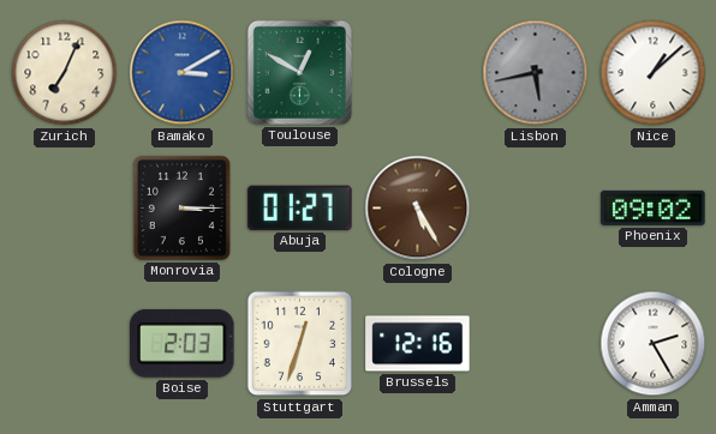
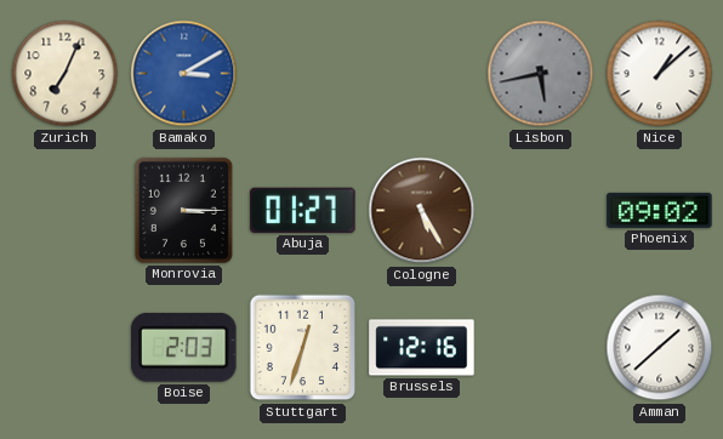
Toulouse: 12:50 -> none (299, 72)
Amman: 2:25 -> 1:38 (660, 348)
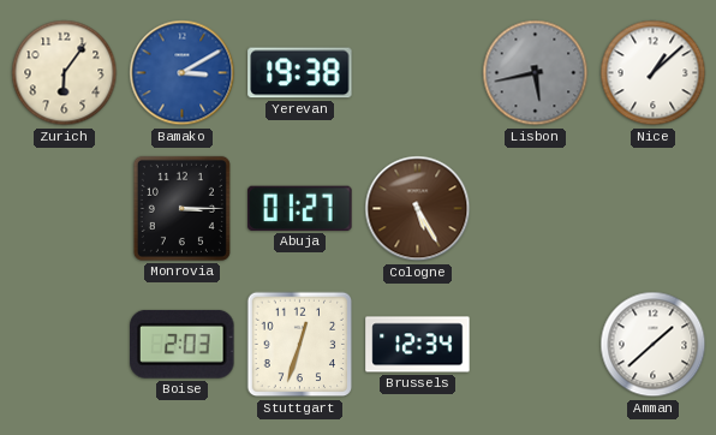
Zurich: 7:04 -> 6:06 (65, 73)
Yerevan: none -> 19:38 (300, 73)
Phoenix: 09:02 -> none (660, 210)
Brussels: 12:16 -> 12:34 (418, 345)
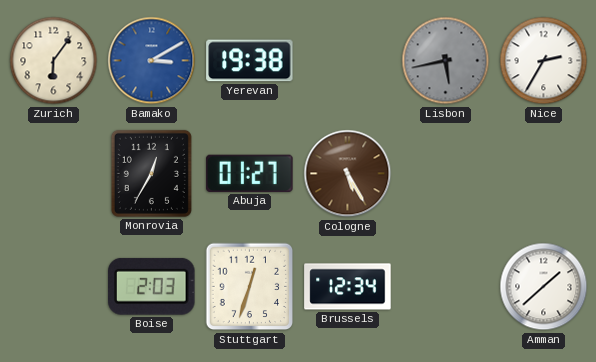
Nice: 1:08 -> 2:35 (544, 61)
Monrovia: 3:15 -> 12:35 (151, 173)
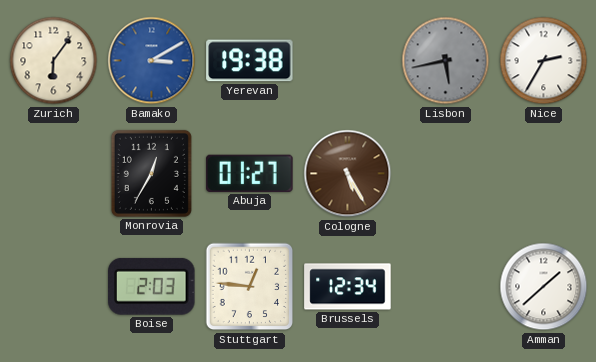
Stuttgart: 12:33 -> 12:46 (250, 287)
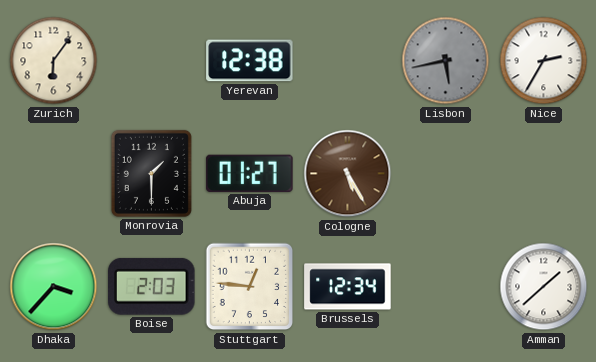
Bamako: 3:10 -> none (152, 61)
Yerevan: 19:38 -> 12:38 (250, 61)
Monrovia: 12:35 -> 1:30 (151, 173)
Dhaka: none -> 3:37 (54, 287)
